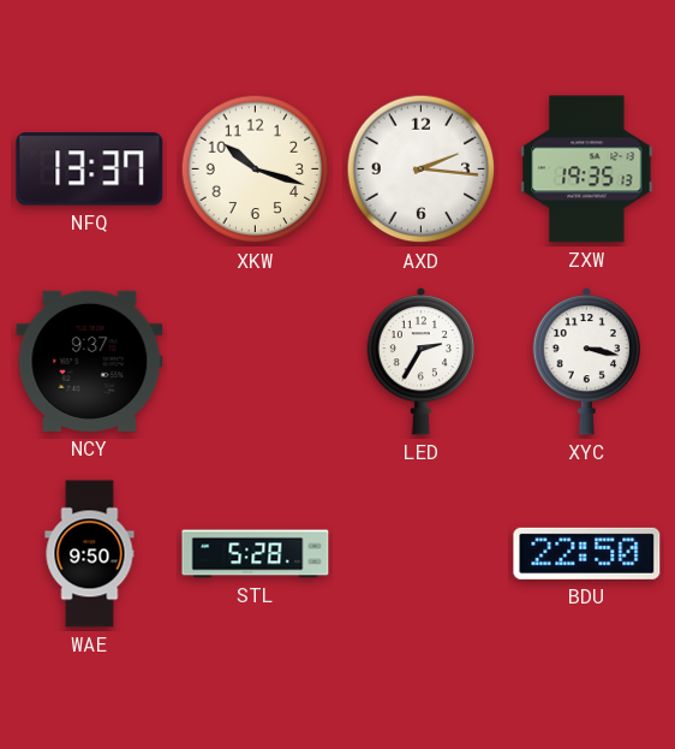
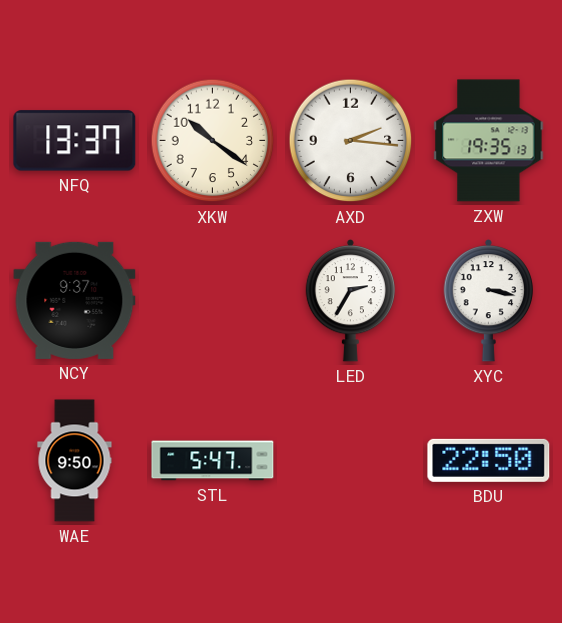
XKW: 10:18 -> 10:21 (213, 141)
STL: 5:28 -> 5:47 (213, 461)
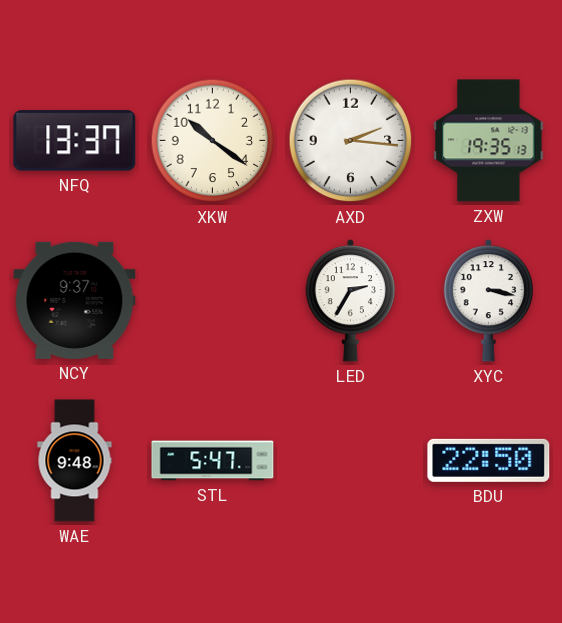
WAE: 9:50 -> 9:48 (75, 461)
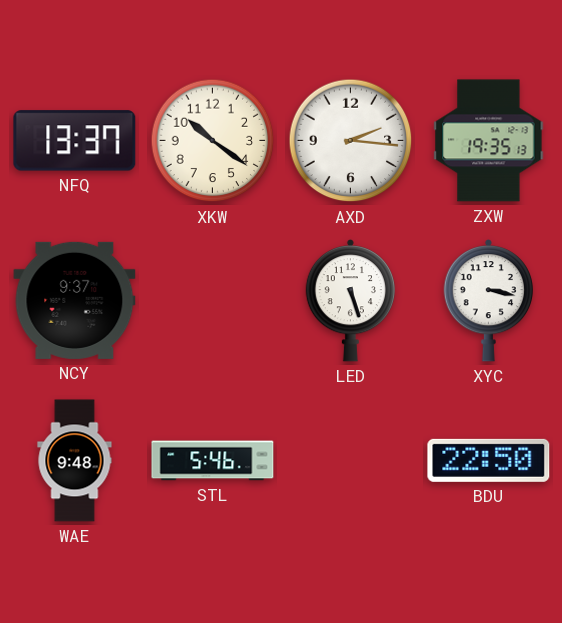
LED: 2:35 -> 5:27 (350, 301)
STL: 5:47 -> 5:46 (213, 461)
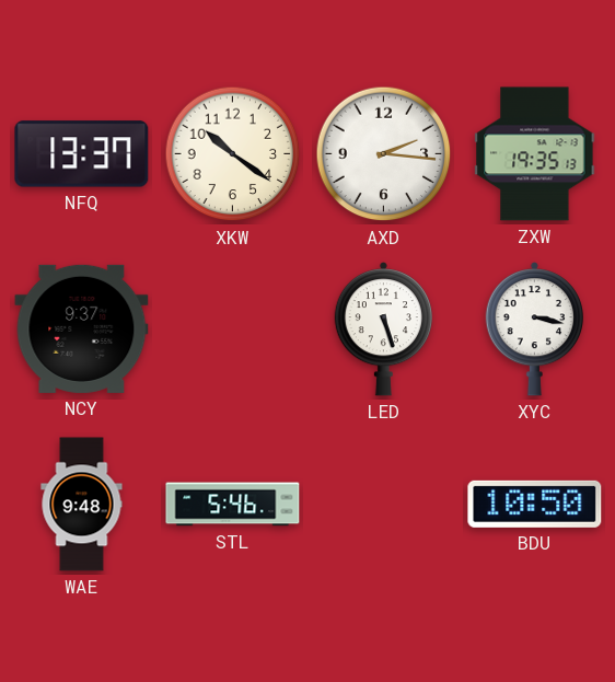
BDU: 22:50 -> 10:50 (535, 504)
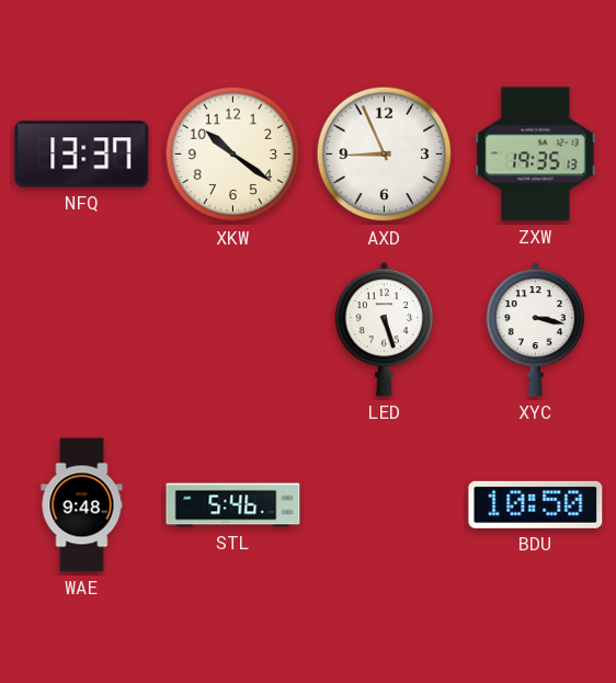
AXD: 2:16 -> 8:56 (385, 155)
NCY: 9:37 -> none (82, 328)
